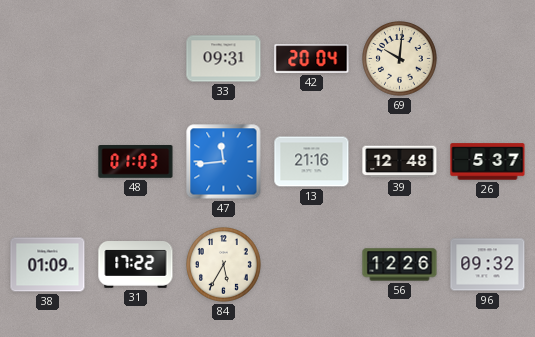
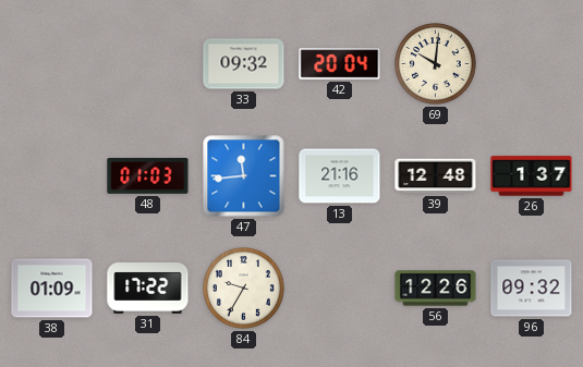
33: 09:31 -> 09:32 (244, 64)
26: 5:37 -> 1:37 (532, 176)
84: 5:35 -> 9:35 (244, 289)
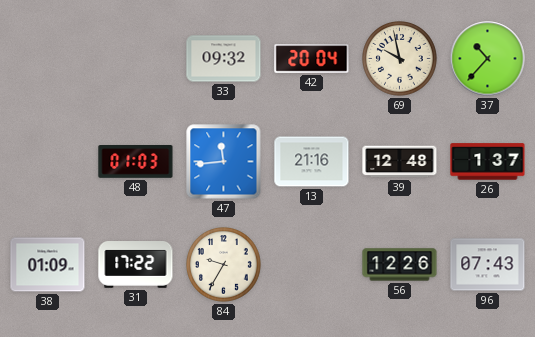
69: 10:01 -> 9:58 (400, 59)
37: none -> 10:37 (488, 59)
96: 09:32 -> 07:43 (488, 265)
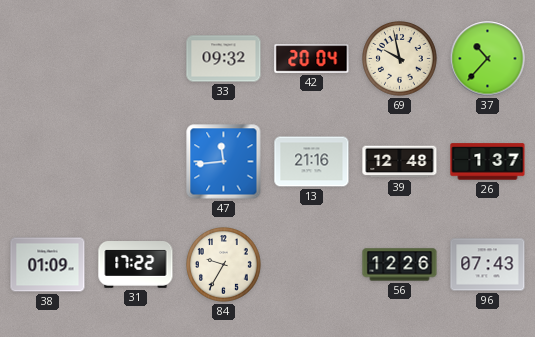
48: 01:03 -> none (136, 162)
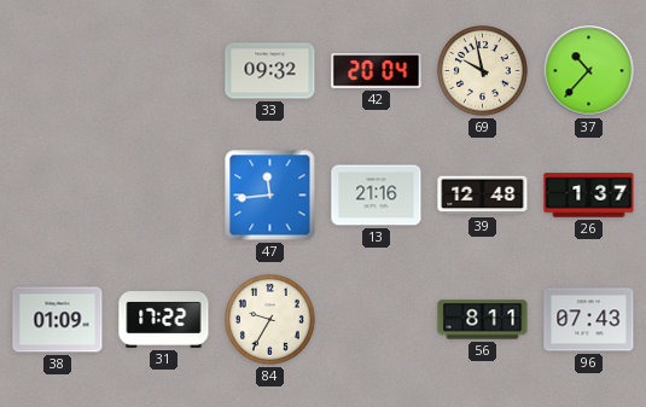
56: 12:26 -> 8:11 (483, 320)
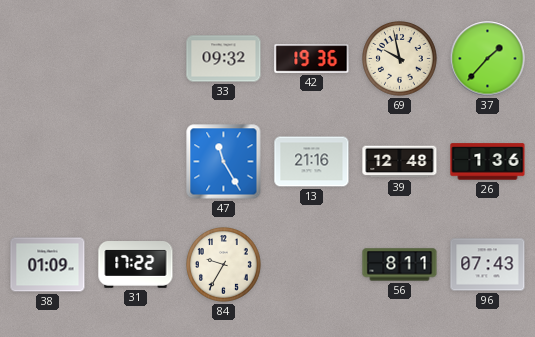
42: 20:04 -> 19:36 (312, 59)
37: 10:37 -> 1:37 (488, 59)
47: 11:44 -> 11:25 (224, 162)
26: 1:37 -> 1:36 (488, 162)
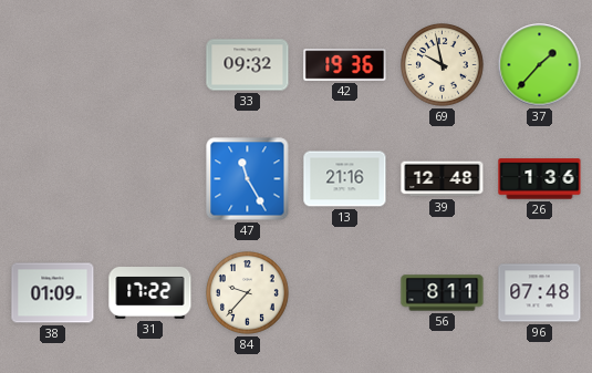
84: 9:35 -> 9:37 (248, 293)
96: 07:43 -> 07:48 (540, 293)
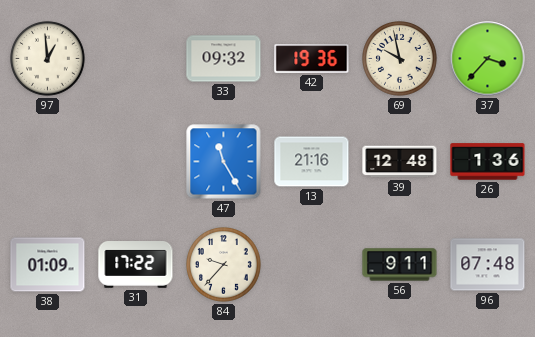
97: none -> 12:59 (48, 59)
37: 1:37 -> 3:37 (488, 59)
56: 8:11 -> 9:11 (400, 265)
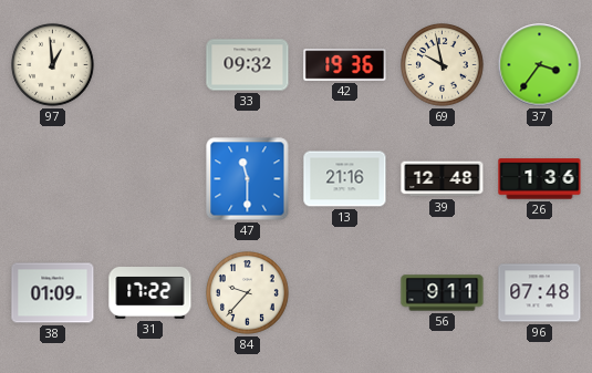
37: 3:37 -> 3:36 (540, 65)
47: 11:25 -> 11:30 (248, 179)
